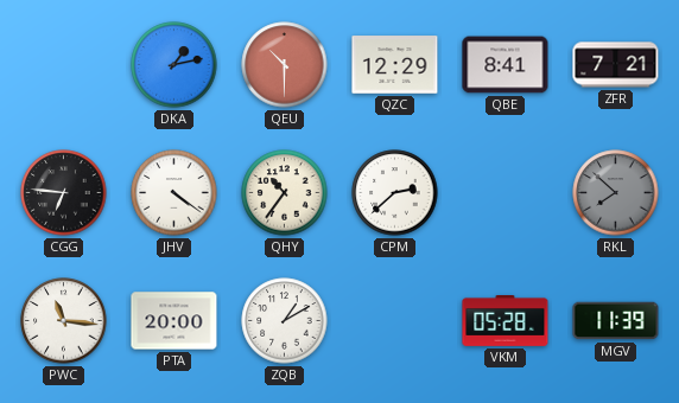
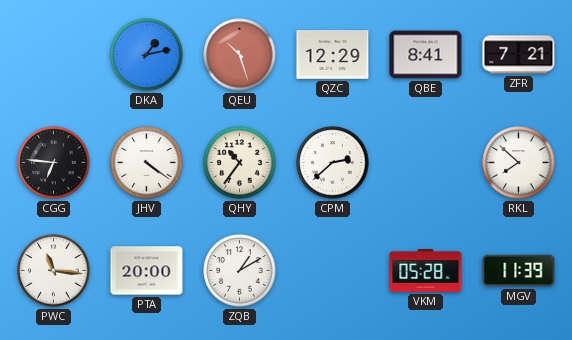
QEU: 10:30 -> 10:27 (240, 55)
RKL dial: grey -> white (519, 163)
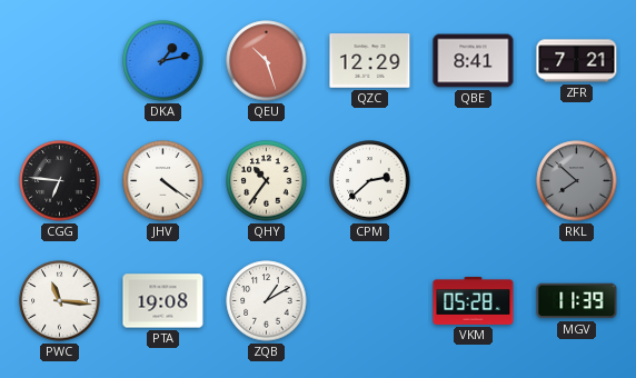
RKL dial: white -> grey (577, 181)
PTA: 20:00 -> 19:08 (163, 301)
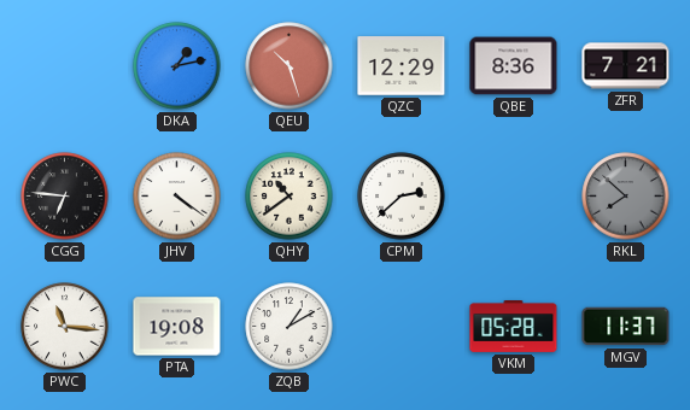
QBE: 8:41 -> 8:36 (514, 66)
QHY: 10:36 -> 10:39 (290, 197)
MGV: 11:39 -> 11:37 (626, 327)
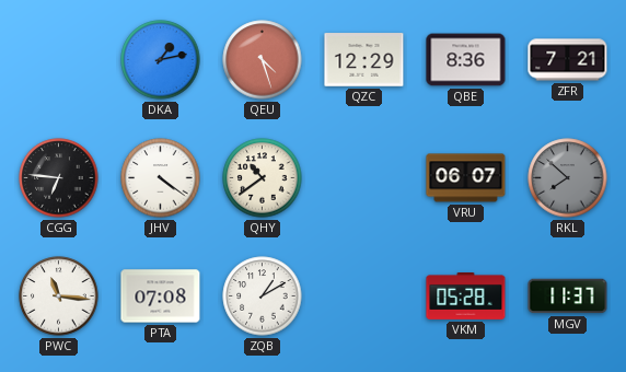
QEU: 10:27 -> 4:27 (263, 60)
CPM: 2:38 -> none (402, 197)
VRU: none -> 06:07 (466, 178)
PTA: 19:08 -> 07:08 (161, 297)
